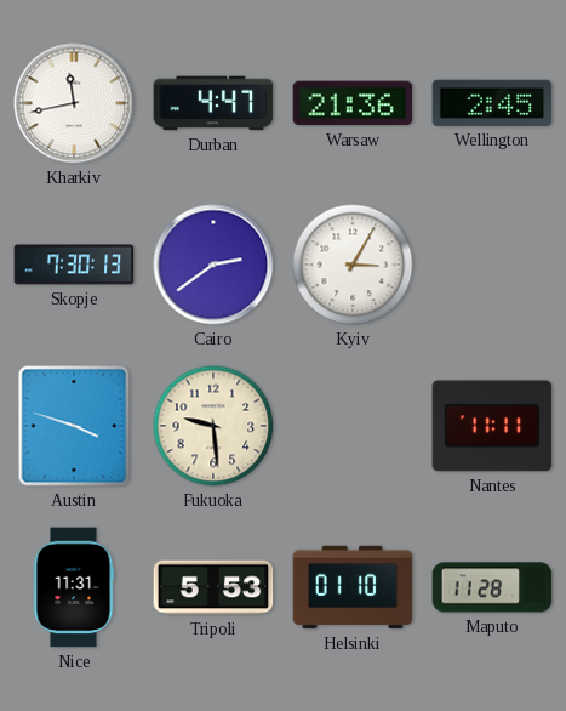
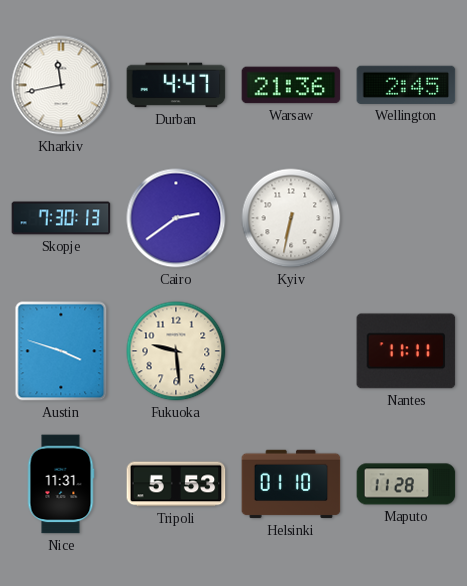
Kyiv: 3:05 -> 6:32 (291, 218)
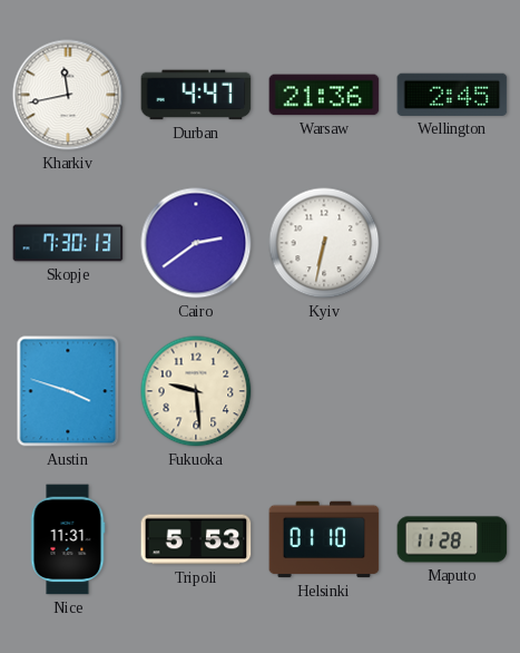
Nantes: 11:11 -> none (406, 351)
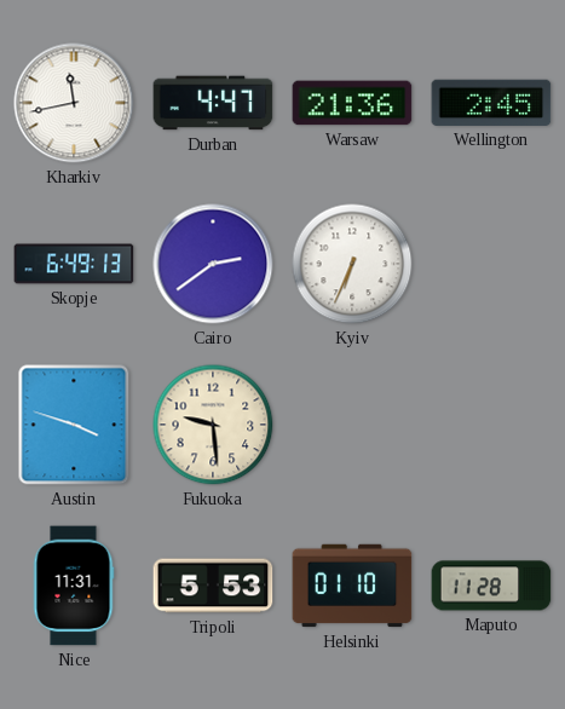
Skopje: 7:30 -> 6:49 (74, 264)
Kyiv: 6:32 -> 6:34 (352, 264)
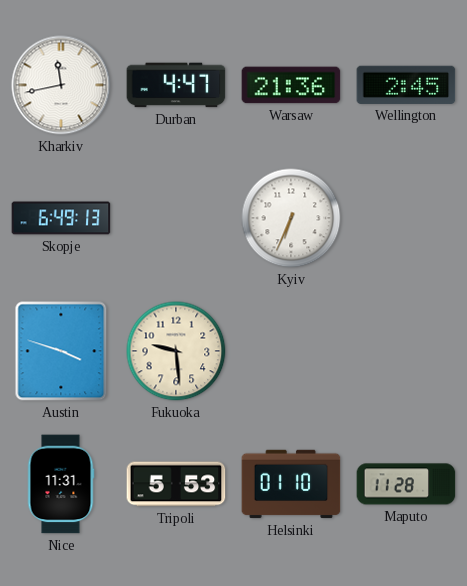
Cairo: 2:39 -> none (213, 264)
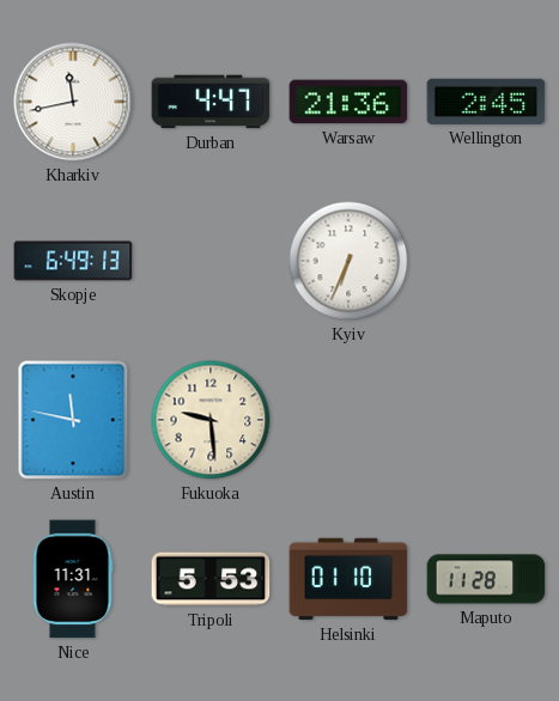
Austin: 3:48 -> 11:47 (73, 420)
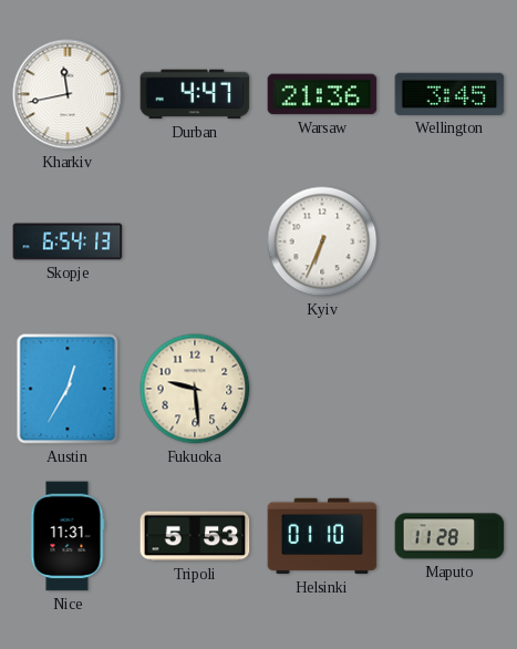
Wellington: 2:45 -> 3:45 (449, 94)
Skopje: 6:49 -> 6:54 (68, 241)
Austin: 11:47 -> 12:35 (68, 389)
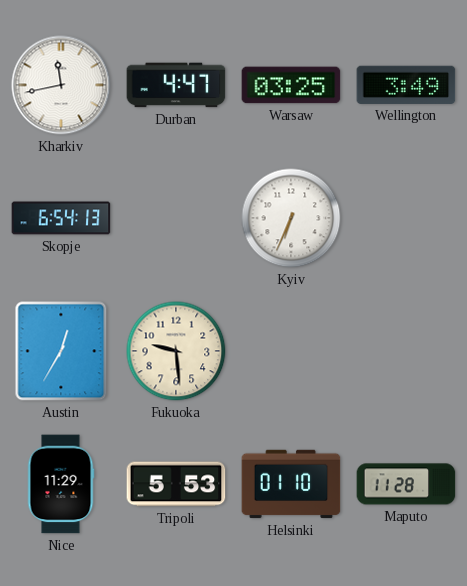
Warsaw: 21:36 -> 03:25 (291, 85)
Wellington: 3:45 -> 3:49 (406, 85)
Nice: 11:31 -> 11:29 (61, 484)
